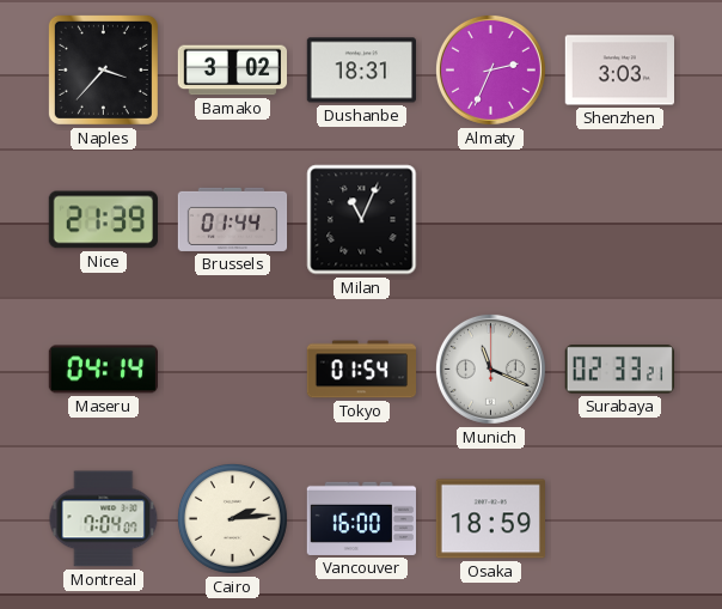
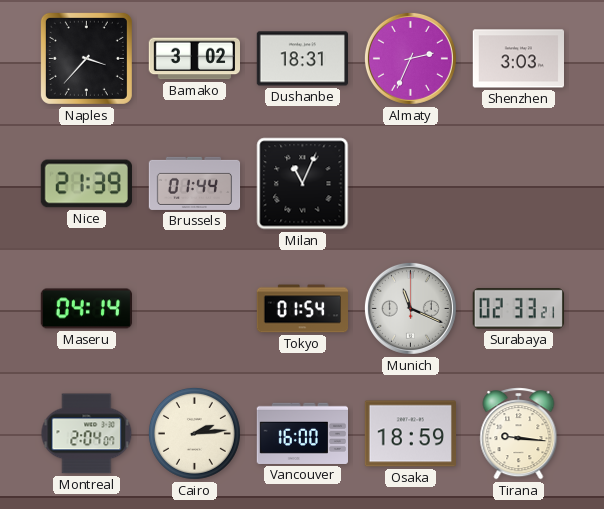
Montreal: 7:04 -> 2:04 (87, 434)
Tirana: none -> 9:16 (519, 434)
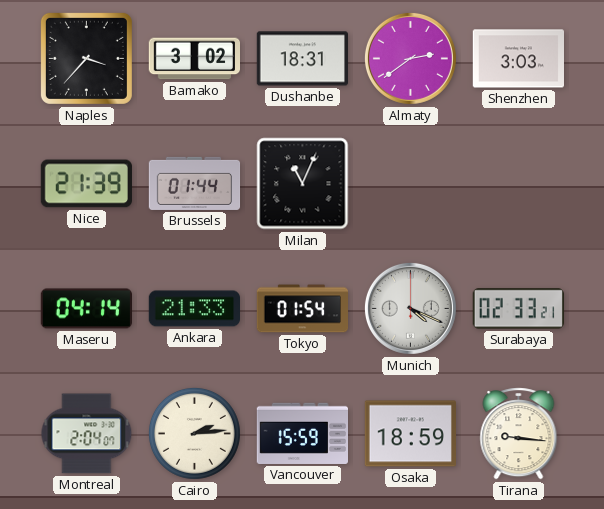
Almaty: 2:34 -> 2:39 (410, 58)
Ankara: none -> 21:33 (194, 309)
Munich: 11:19 -> 4:19 (410, 308)
Vancouver: 16:00 -> 15:59 (302, 433)
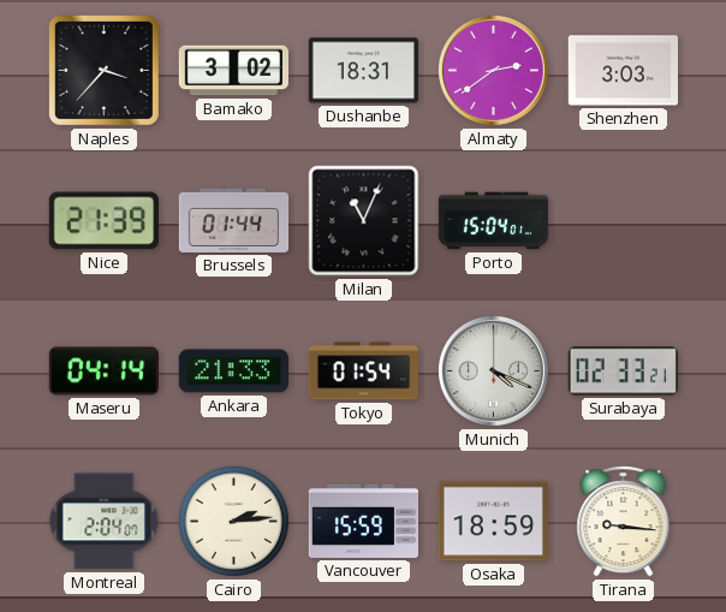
Porto: none -> 15:04 (494, 221)
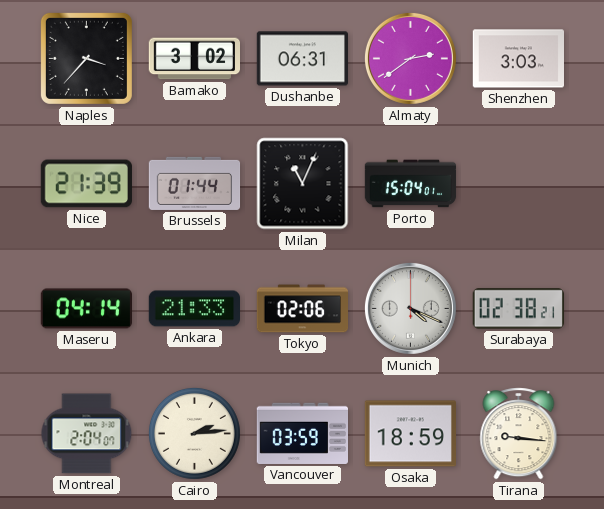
Dushanbe: 18:31 -> 06:31 (302, 59)
Tokyo: 01:54 -> 02:06 (303, 309)
Surabaya: 02:33 -> 02:38 (518, 309)
Vancouver: 15:59 -> 03:59 (302, 433)
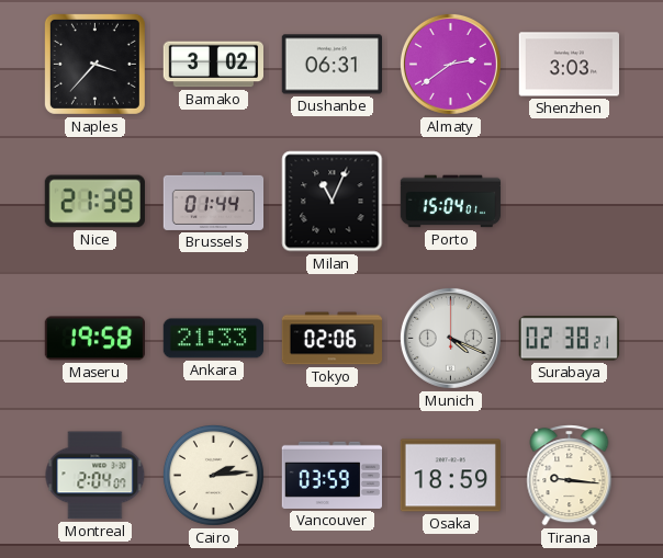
Maseru: 04:14 -> 19:58 (94, 339)
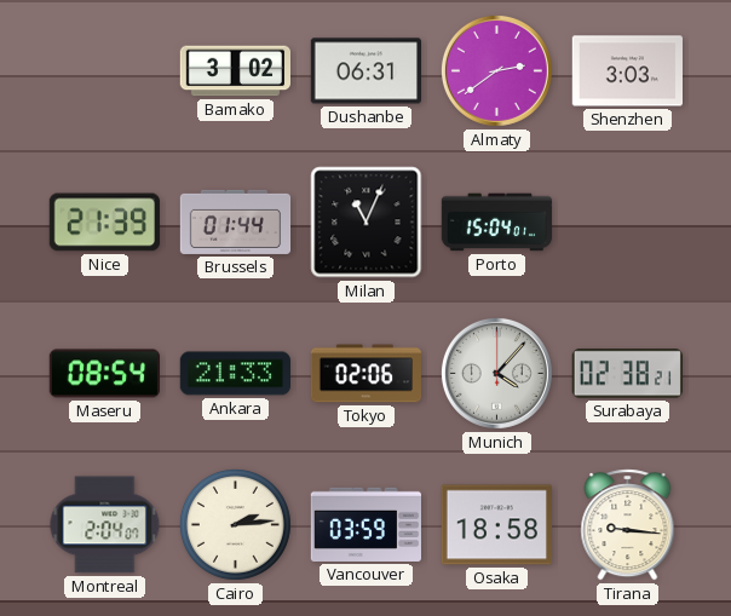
Naples: 3:37 -> none (94, 64)
Maseru: 19:58 -> 08:54 (104, 374)
Munich: 4:19 -> 4:07 (496, 373)
Osaka: 18:59 -> 18:58 (496, 525)
